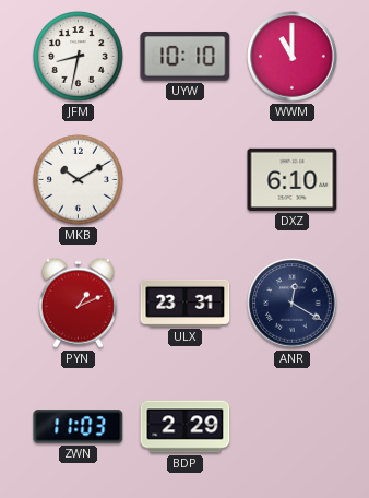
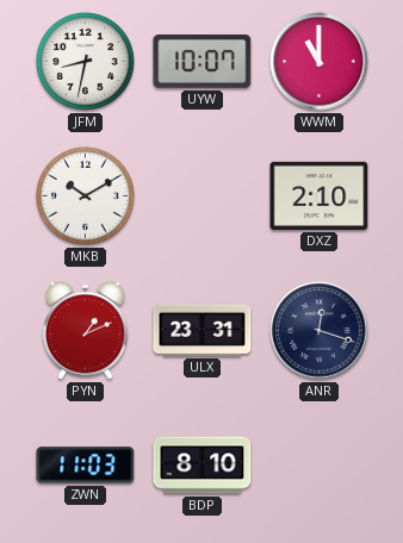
UYW: 10:10 -> 10:07 (203, 62)
DXZ: 6:10 -> 2:10 (320, 195)
ANR: 12:20 -> 12:18 (320, 331)
BDP: 2:29 -> 8:10 (203, 466)
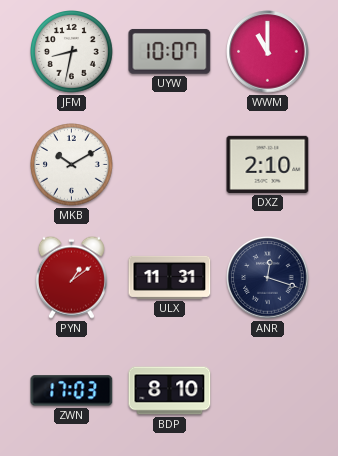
PYN: 1:11 -> 1:09 (71, 277)
ULX: 23:31 -> 11:31 (170, 277)
ZWN: 11:03 -> 17:03 (72, 391)
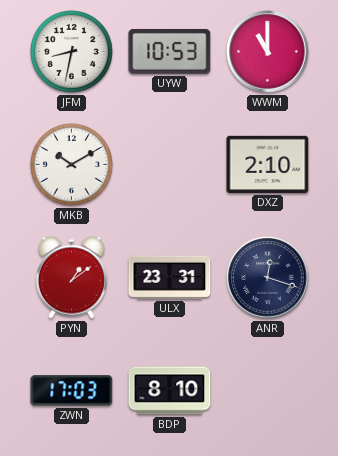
UYW: 10:07 -> 10:53 (170, 52)
ULX: 11:31 -> 23:31 (170, 277)
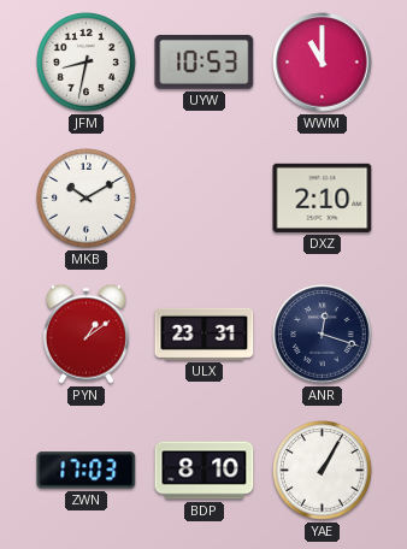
YAE: none -> 1:05 (323, 471)
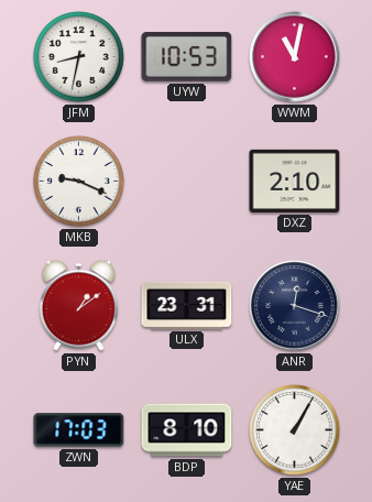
WWM: 11:00 -> 11:02 (295, 57)
MKB: 10:10 -> 9:19 (79, 182)
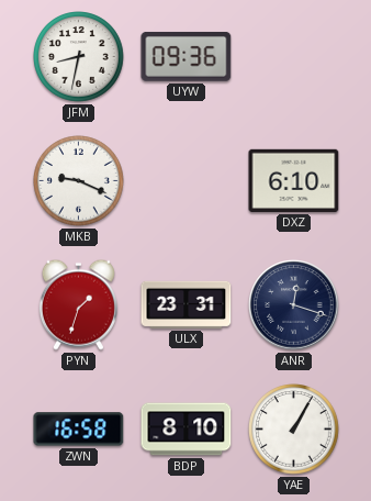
UYW: 10:53 -> 09:36 (187, 57)
WWM: 11:02 -> none (295, 57)
DXZ: 2:10 -> 6:10 (294, 180)
PYN: 1:09 -> 1:33 (78, 304)
ZWN: 17:03 -> 16:58 (79, 430)
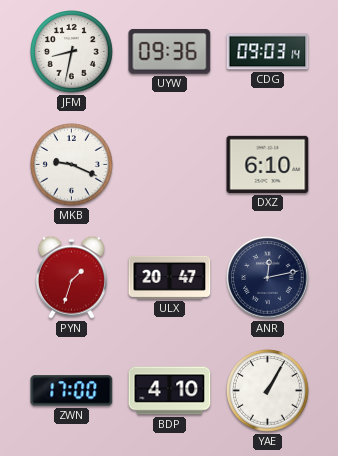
CDG: none -> 09:03 (268, 52)
ULX: 23:31 -> 20:47 (170, 277)
ANR: 12:18 -> 12:13 (268, 278)
ZWN: 16:58 -> 17:00 (72, 391)
BDP: 8:10 -> 4:10 (170, 391)
